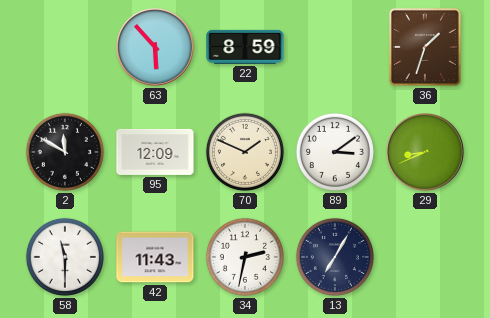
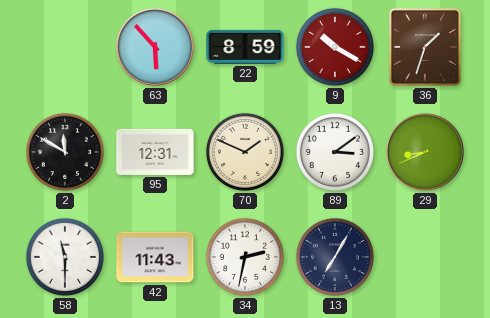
9: none -> 10:20 (335, 47)
95: 12:09 -> 12:31 (155, 152)
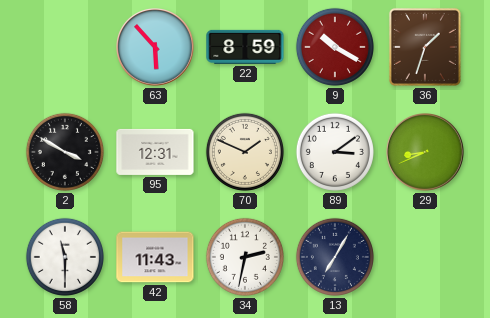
2: 11:50 -> 3:50 (65, 152)
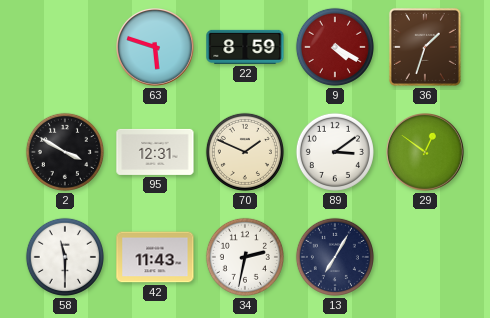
63: 5:53 -> 5:48 (156, 48)
9: 10:20 -> 4:20 (335, 47)
29: 8:41 -> 12:51 (426, 153)
